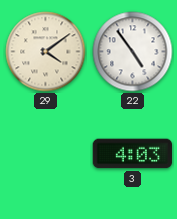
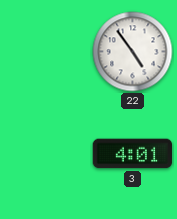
29: 4:09 -> none (46, 52)
3: 4:03 -> 4:01 (133, 154)
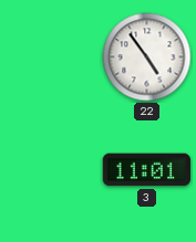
3: 4:01 -> 11:01 (147, 170)
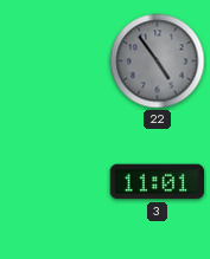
22 dial: white -> grey (158, 61)
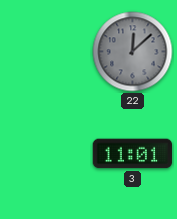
22: 4:54 -> 12:08 (133, 52)
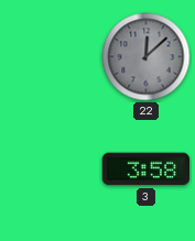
3: 11:01 -> 3:58 (147, 169)
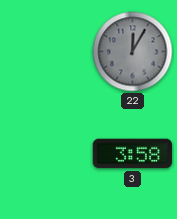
22: 12:08 -> 12:05 (133, 52)
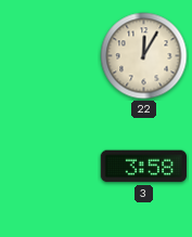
22 dial: grey -> cream (144, 56)
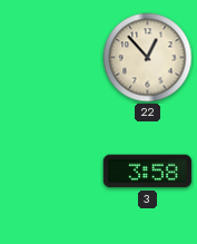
22: 12:05 -> 12:53 (148, 58)
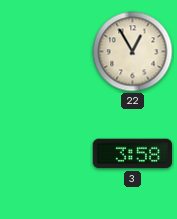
22: 12:53 -> 12:55 (133, 52)
